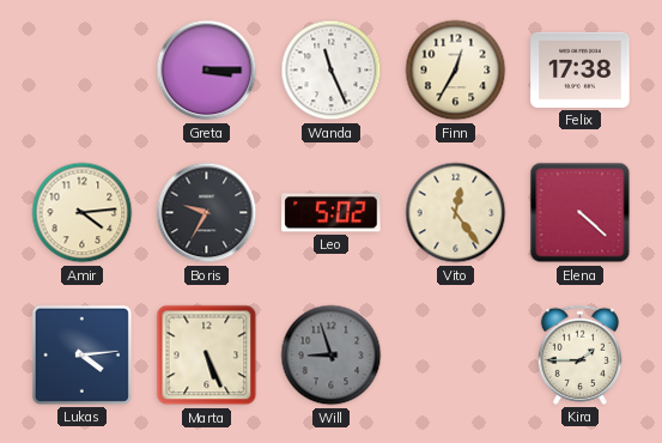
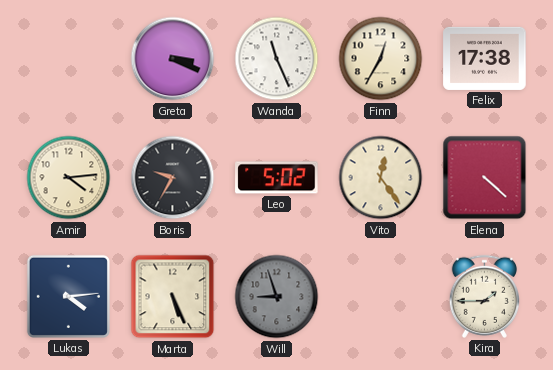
Greta: 3:15 -> 3:19 (173, 59)
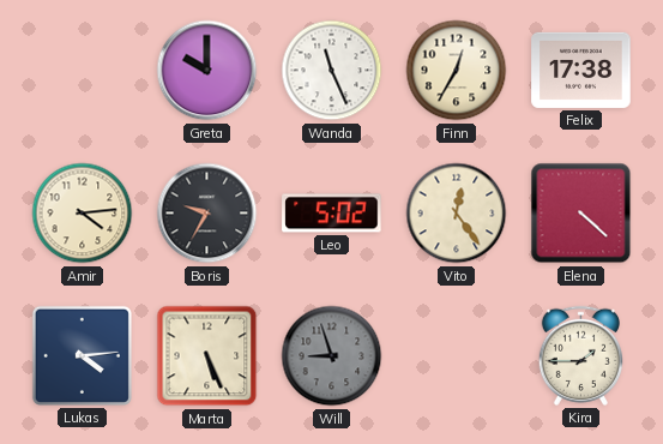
Greta: 3:19 -> 10:00 (207, 71)
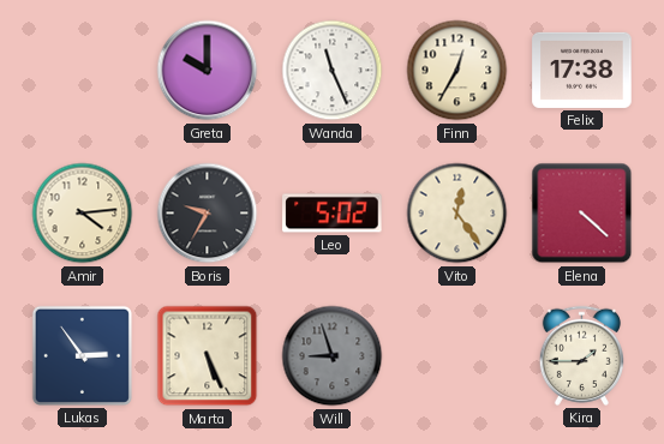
Lukas: 4:14 -> 2:54 (82, 355)
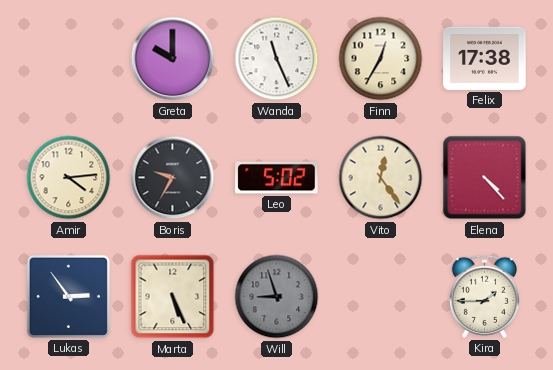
Elena: 4:22 -> 4:23 (485, 178)
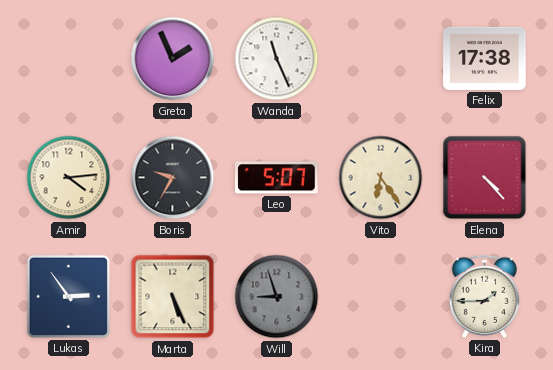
Greta: 10:00 -> 1:56 (173, 59)
Finn: 12:35 -> none (381, 59)
Leo: 5:02 -> 5:07 (277, 178)
Vito: 12:24 -> 6:24 (381, 178)
